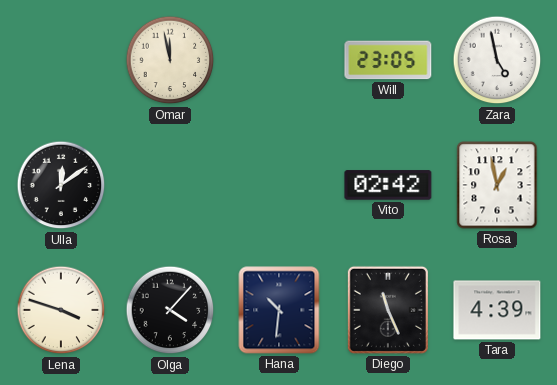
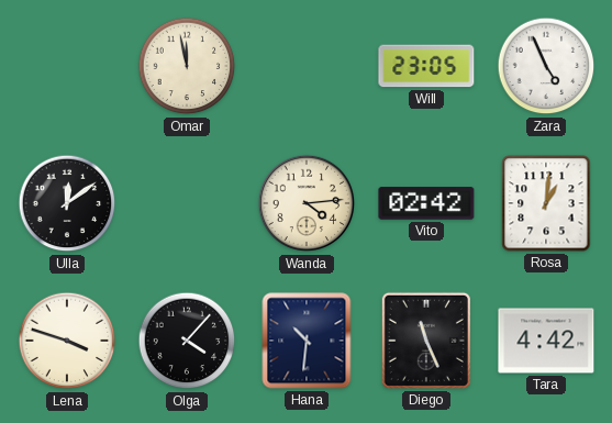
Zara: 4:58 -> 4:56 (546, 66)
Wanda: none -> 4:14 (307, 203)
Rosa: 12:58 -> 1:01 (546, 203)
Tara: 4:39 -> 4:42 (546, 341)
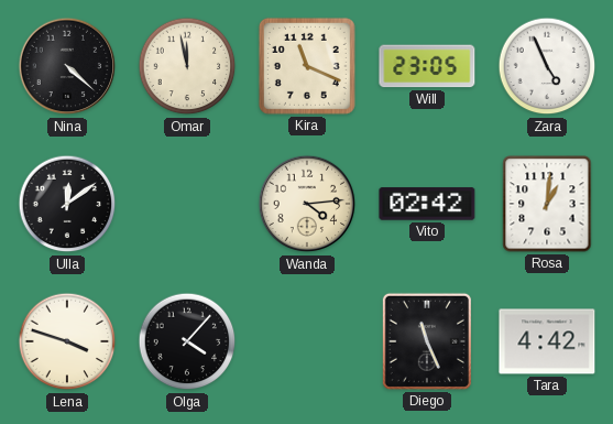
Nina: none -> 4:22 (67, 66)
Kira: none -> 11:19 (307, 66)
Hana: 10:31 -> none (307, 341)
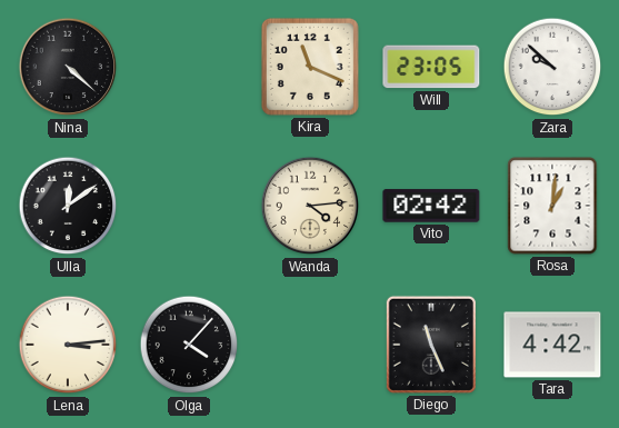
Omar: 11:58 -> none (187, 66)
Zara: 4:56 -> 9:52 (552, 67)
Lena: 3:48 -> 3:14 (68, 345)
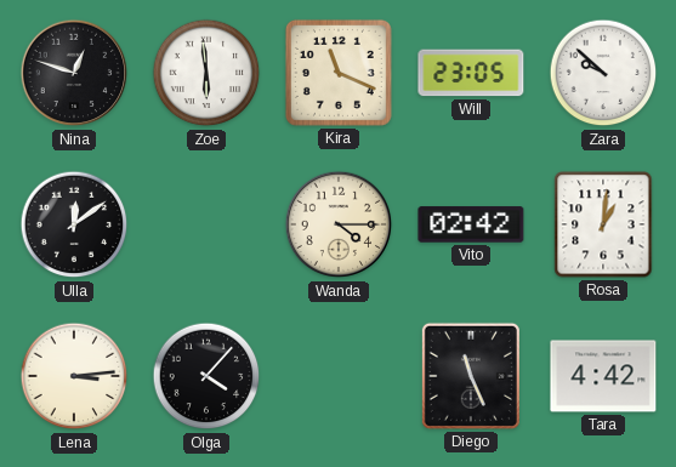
Nina: 4:22 -> 12:48 (74, 73)
Zoe: none -> 5:59 (206, 73)
Wanda: 4:14 -> 4:15 (339, 224)
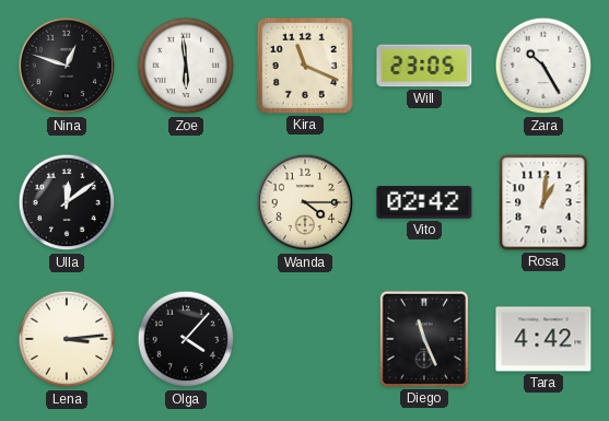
Zara: 9:52 -> 10:25 (543, 66)
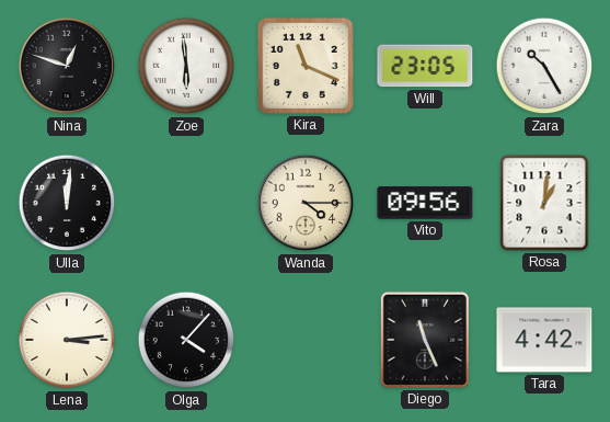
Ulla: 12:09 -> 12:01 (67, 203)
Vito: 02:42 -> 09:56 (425, 203)
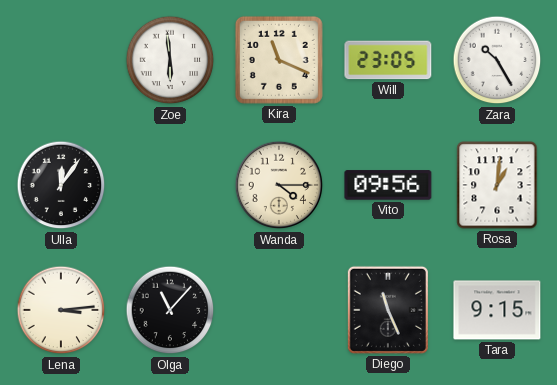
Nina: 12:48 -> none (67, 66)
Ulla: 12:01 -> 12:06 (61, 185)
Olga: 4:07 -> 11:07 (170, 310)
Tara: 4:42 -> 9:15 (497, 310)
